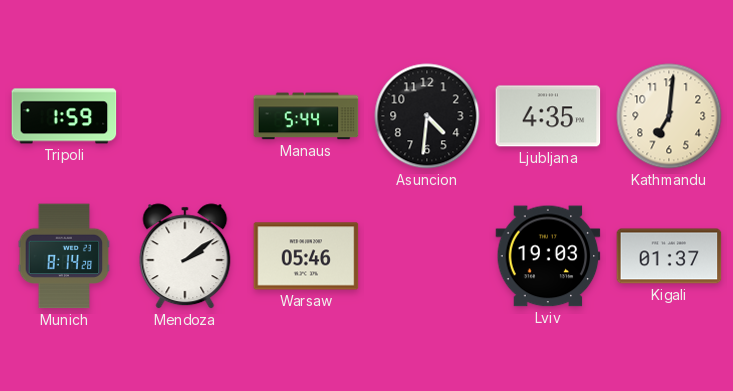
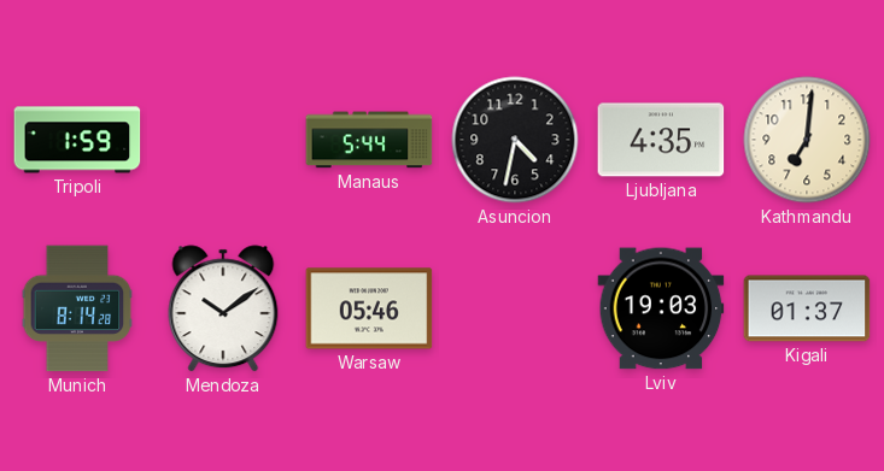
Asuncion: 4:31 -> 4:32 (515, 140)
Mendoza: 2:09 -> 10:09 (223, 308)
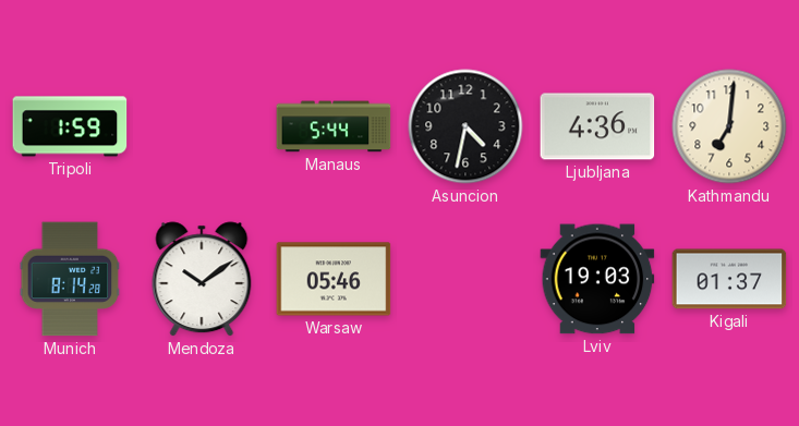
Ljubljana: 4:35 -> 4:36 (597, 126)
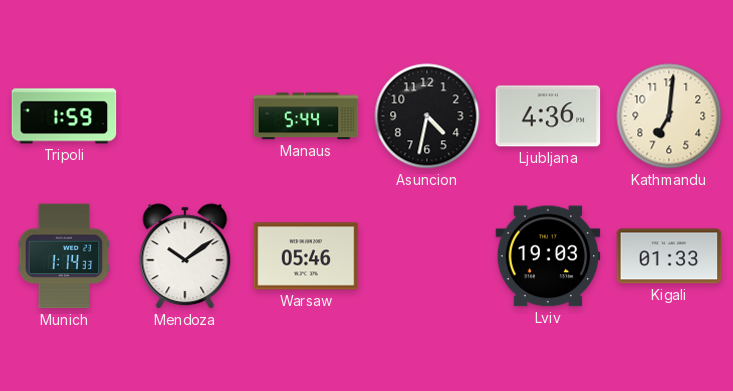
Munich: 8:14 -> 1:14 (64, 256)
Kigali: 01:37 -> 01:33 (669, 256)
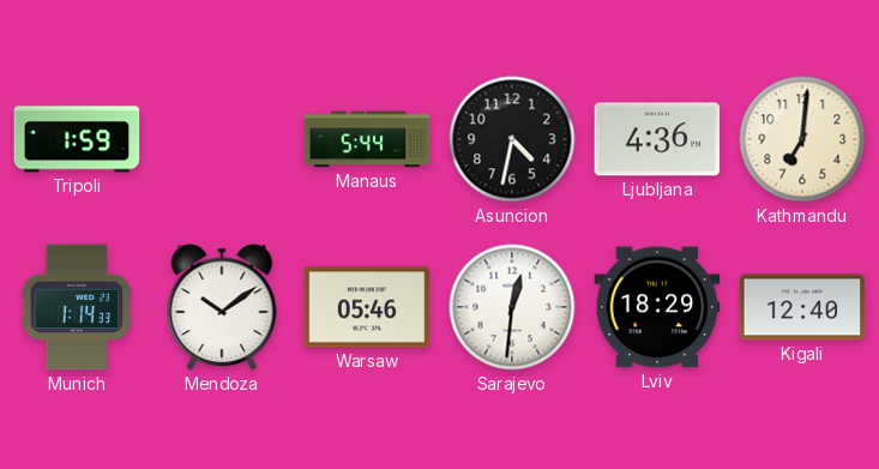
Sarajevo: none -> 12:31 (512, 307)
Lviv: 19:03 -> 18:29 (657, 307)
Kigali: 01:33 -> 12:40 (802, 307)
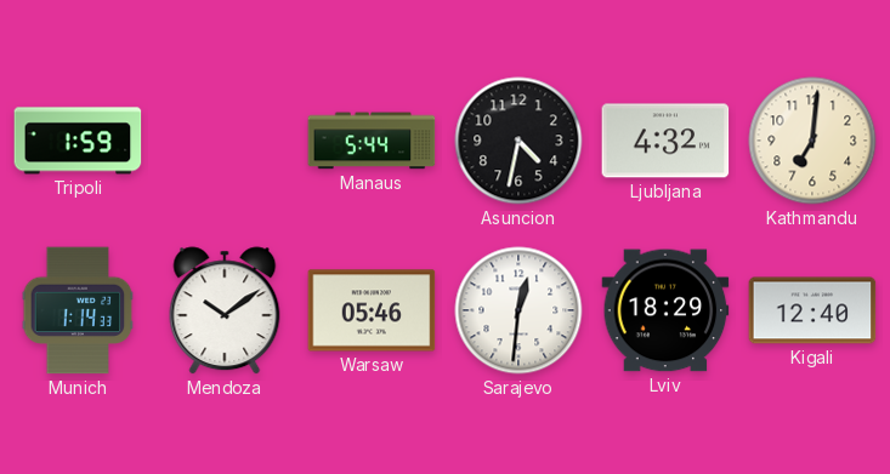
Ljubljana: 4:36 -> 4:32 (665, 141)
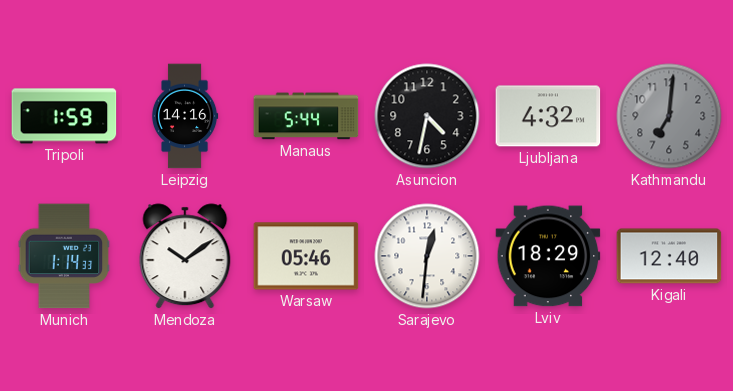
Leipzig: none -> 14:16 (185, 116)
Kathmandu dial: cream -> grey (669, 116)
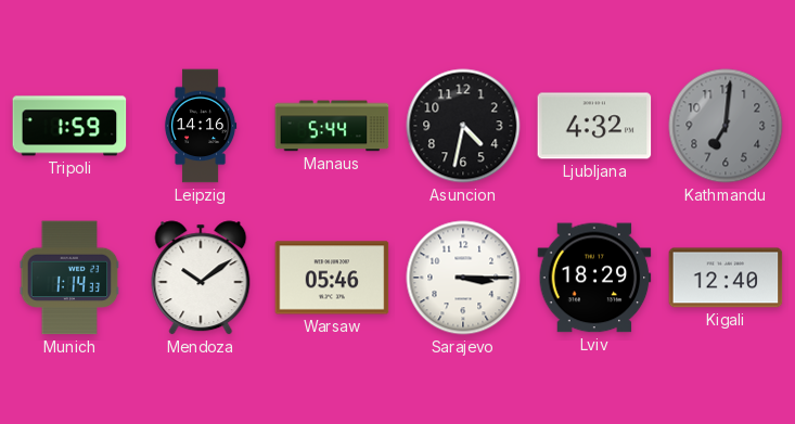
Sarajevo: 12:31 -> 3:15 (463, 278)
